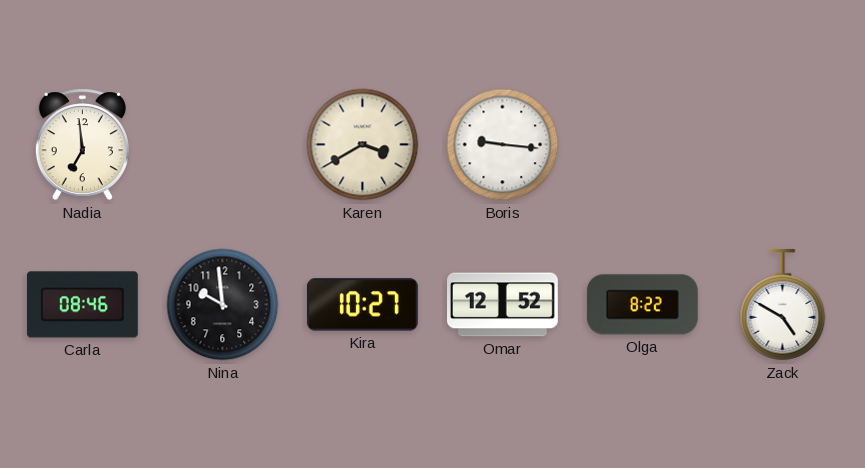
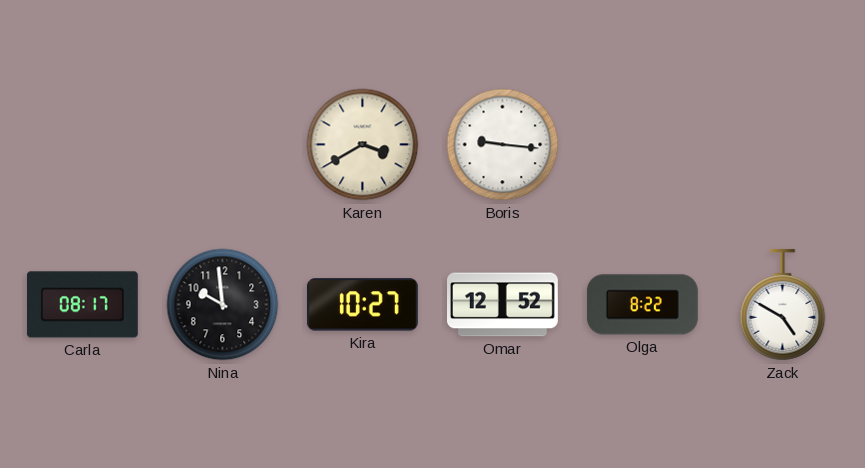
Nadia: 6:59 -> none (82, 145)
Carla: 08:46 -> 08:17 (82, 305)
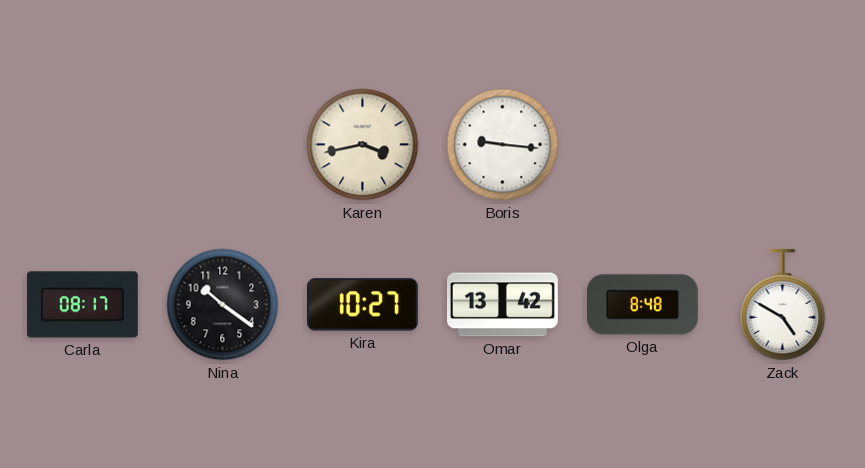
Karen: 3:40 -> 3:43 (363, 145)
Nina: 9:59 -> 10:21 (223, 305)
Omar: 12:52 -> 13:42 (503, 305)
Olga: 8:22 -> 8:48 (642, 305)
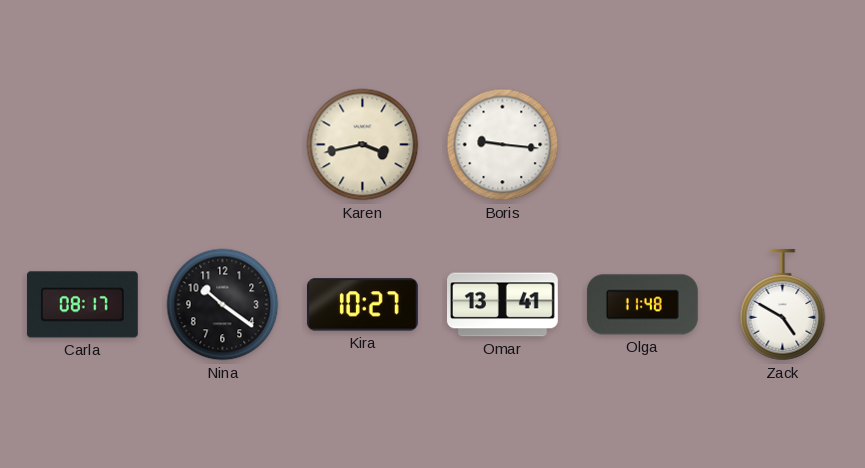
Omar: 13:42 -> 13:41 (503, 305)
Olga: 8:48 -> 11:48 (642, 305)
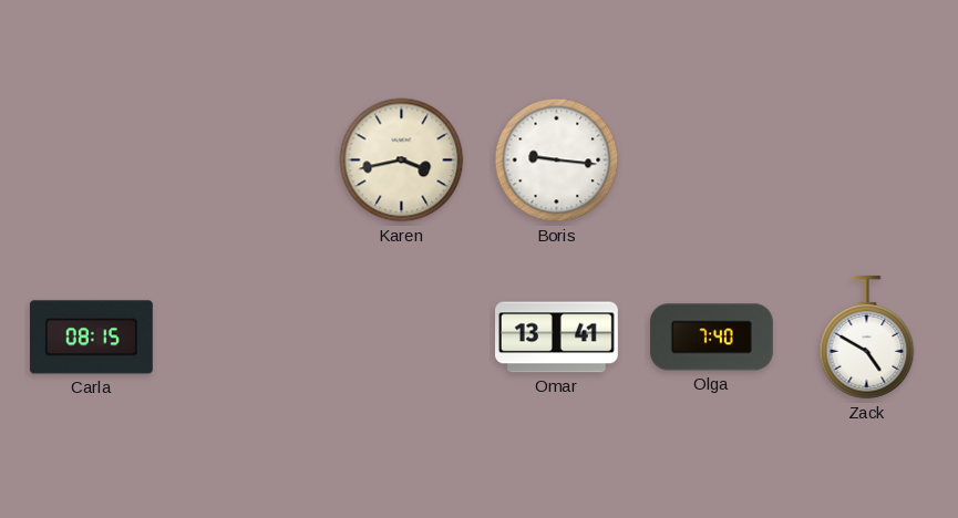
Carla: 08:17 -> 08:15 (91, 338)
Nina: 10:21 -> none (223, 305)
Kira: 10:27 -> none (362, 305)
Olga: 11:48 -> 7:40 (711, 338)
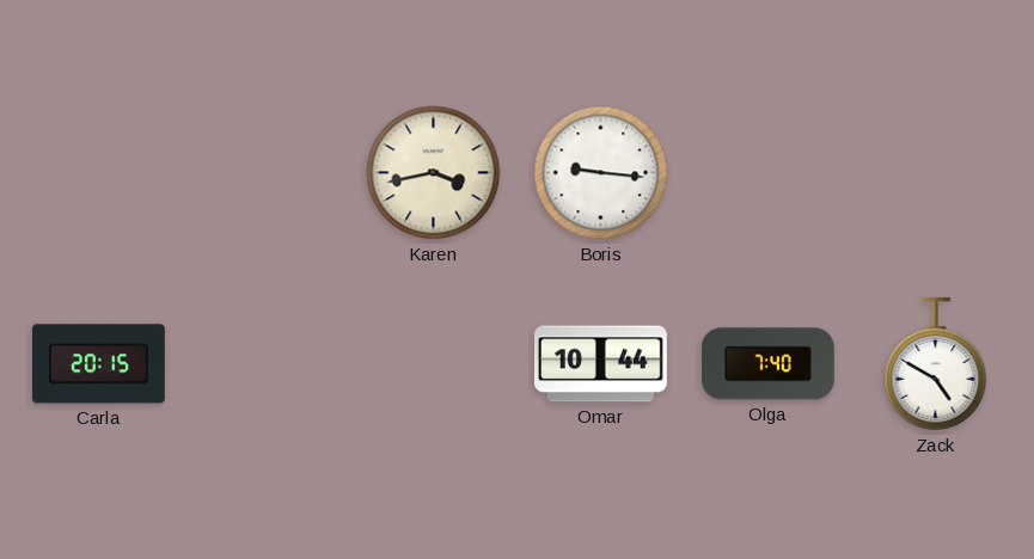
Carla: 08:15 -> 20:15 (98, 364)
Omar: 13:41 -> 10:44 (601, 364)
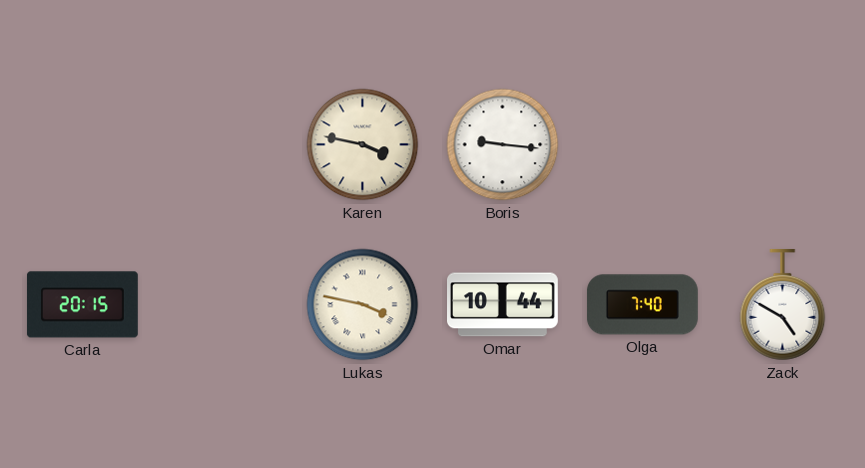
Karen: 3:43 -> 3:47 (363, 145)
Lukas: none -> 3:47 (363, 305)
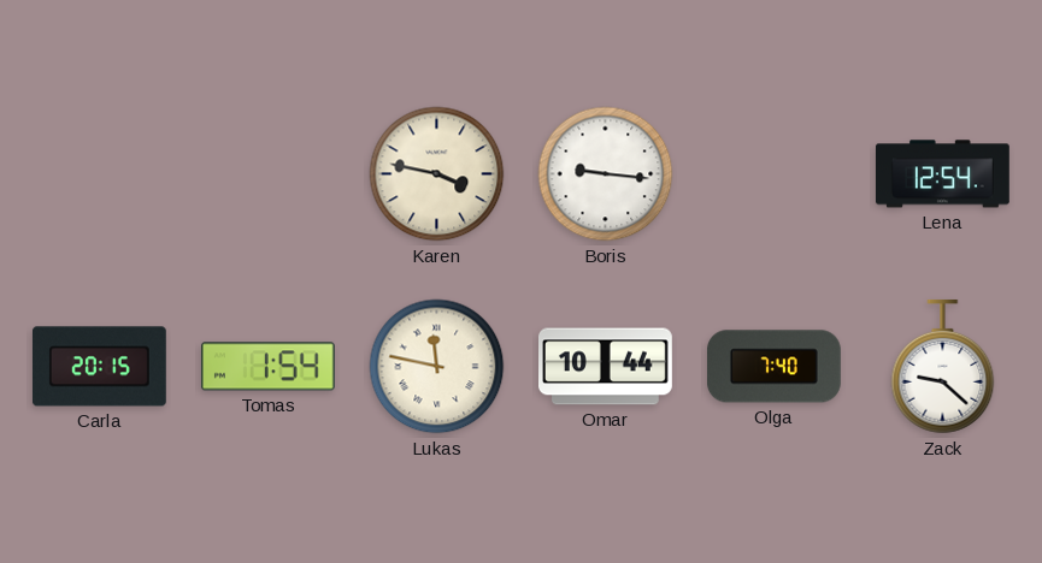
Lena: none -> 12:54 (942, 174)
Tomas: none -> 1:54 (267, 367)
Lukas: 3:47 -> 11:47 (437, 367)
Zack: 4:50 -> 9:22 (943, 367)
